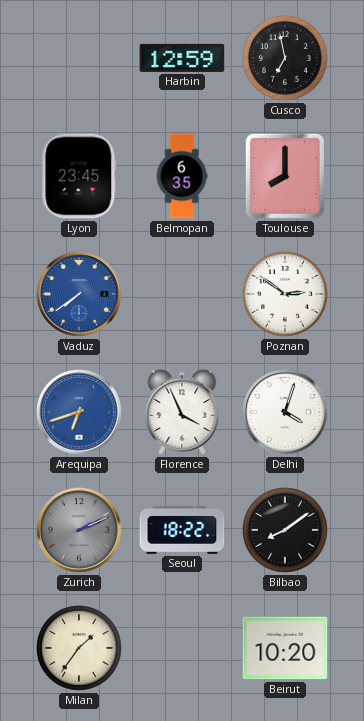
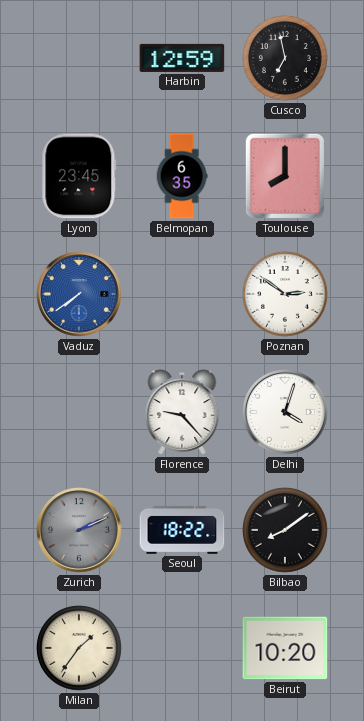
Arequipa: 6:42 -> none (79, 412)
Florence: 3:56 -> 9:23 (182, 412)
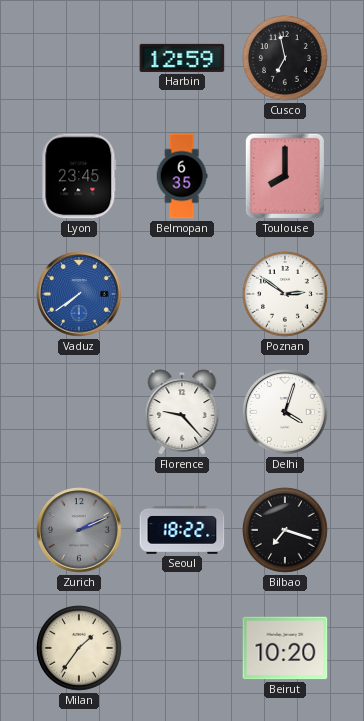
Bilbao: 8:09 -> 7:18 (286, 531)
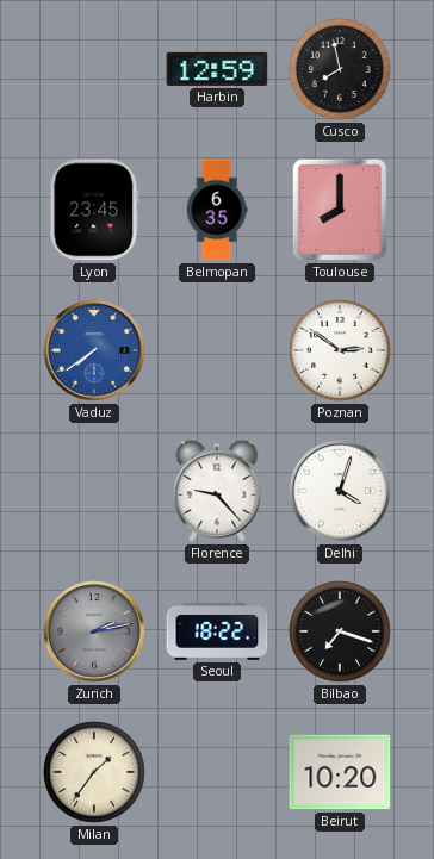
Cusco: 6:58 -> 7:58 (341, 70)
Zurich: 2:11 -> 2:13 (94, 631)
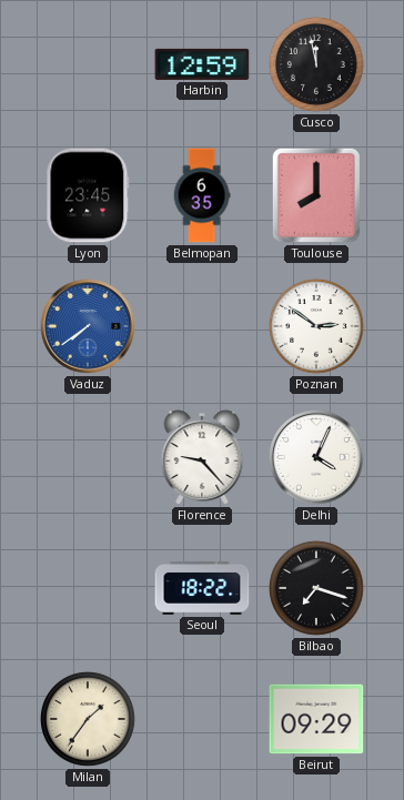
Cusco: 7:58 -> 11:58 (317, 65)
Delhi: 4:03 -> 4:04 (316, 457)
Zurich: 2:13 -> none (94, 631)
Beirut: 10:20 -> 09:29 (316, 719)
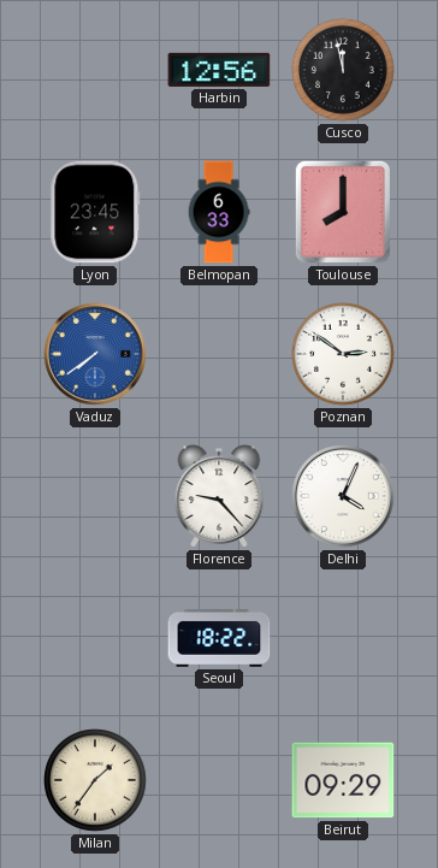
Harbin: 12:59 -> 12:56 (219, 70)
Belmopan: 6:35 -> 6:33 (219, 212)
Bilbao: 7:18 -> none (317, 589)
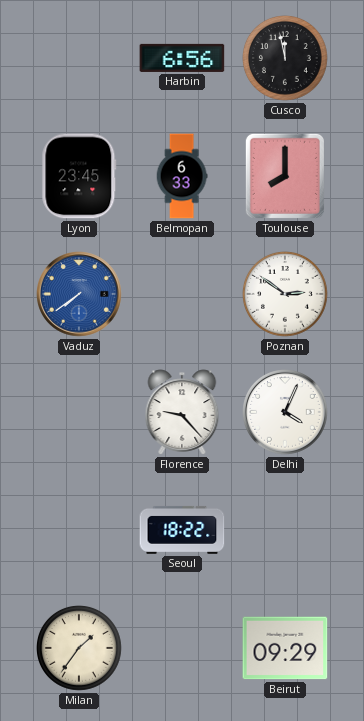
Harbin: 12:56 -> 6:56 (182, 58)
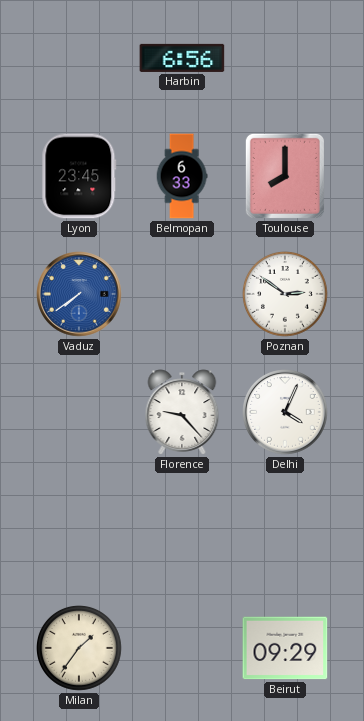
Cusco: 11:58 -> none (286, 59)
Seoul: 18:22 -> none (182, 530)
